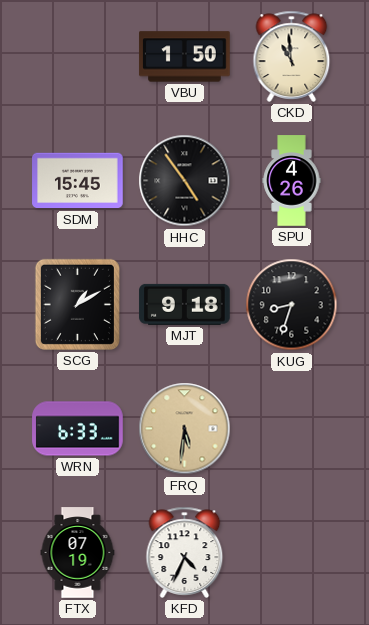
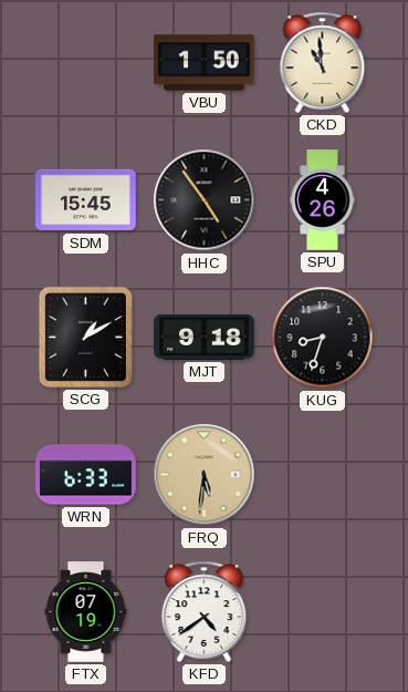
KFD: 4:34 -> 4:39 (205, 611)
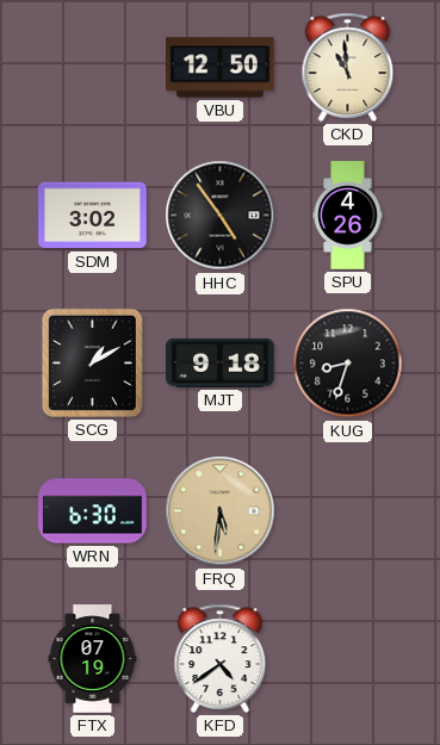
VBU: 1:50 -> 12:50 (221, 68)
SDM: 15:45 -> 3:02 (93, 216)
WRN: 6:33 -> 6:30 (93, 511)
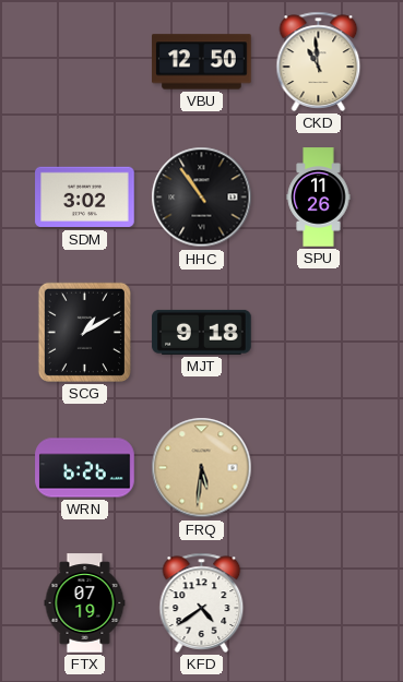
HHC: 4:54 -> 10:54 (202, 198)
SPU: 4:26 -> 11:26 (319, 198)
KUG: 8:33 -> none (348, 364)
WRN: 6:30 -> 6:26 (85, 468)
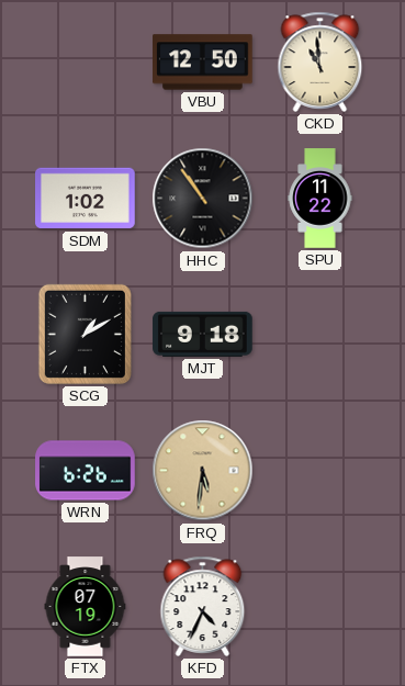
SDM: 3:02 -> 1:02 (86, 199)
SPU: 11:26 -> 11:22 (320, 199)
KFD: 4:39 -> 4:34 (203, 606)
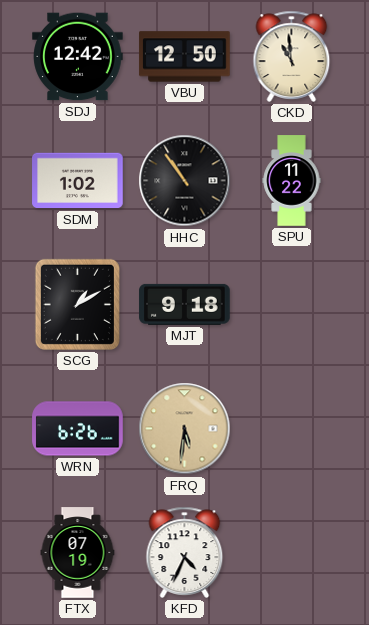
SDJ: none -> 12:42 (78, 57)
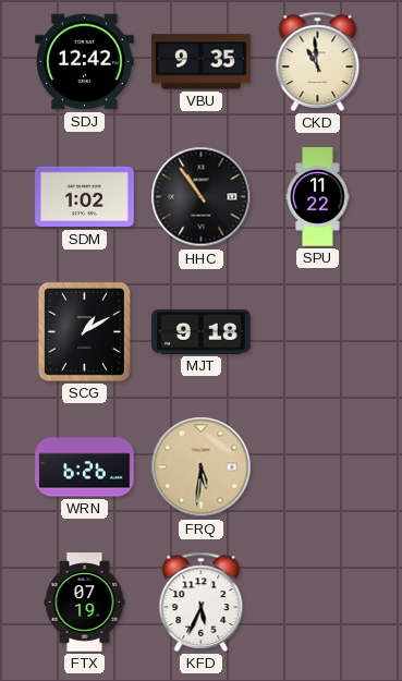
VBU: 12:50 -> 9:35 (202, 62)
KFD: 4:34 -> 5:34 (202, 601)
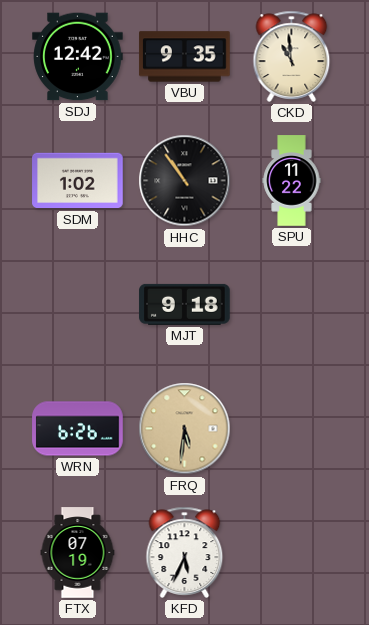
SCG: 1:10 -> none (84, 331)
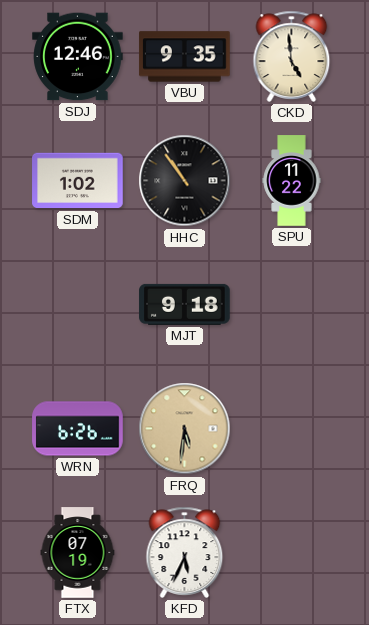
SDJ: 12:42 -> 12:46 (78, 57)
CKD: 10:59 -> 4:59 (292, 56)
